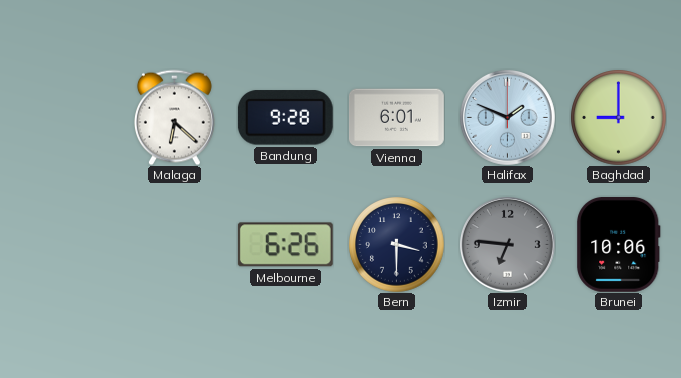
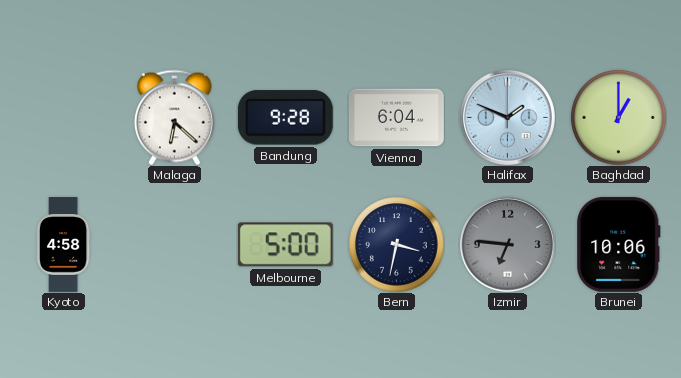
Vienna: 6:01 -> 6:04 (397, 118)
Baghdad: 9:00 -> 1:00 (618, 117)
Kyoto: none -> 4:58 (63, 245)
Melbourne: 6:26 -> 5:00 (285, 245)
Bern: 3:30 -> 3:32 (396, 244)
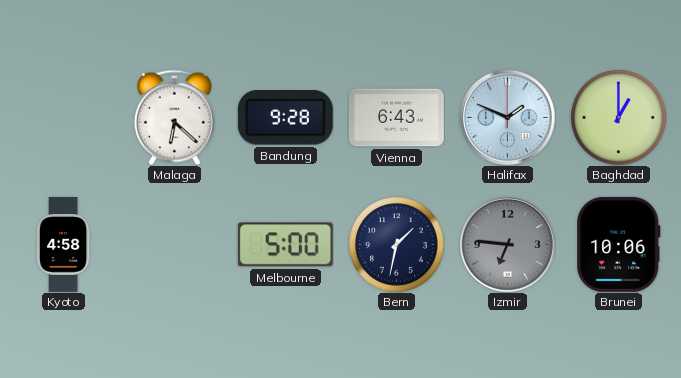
Vienna: 6:04 -> 6:43 (397, 118)
Bern: 3:32 -> 1:32 (396, 244)
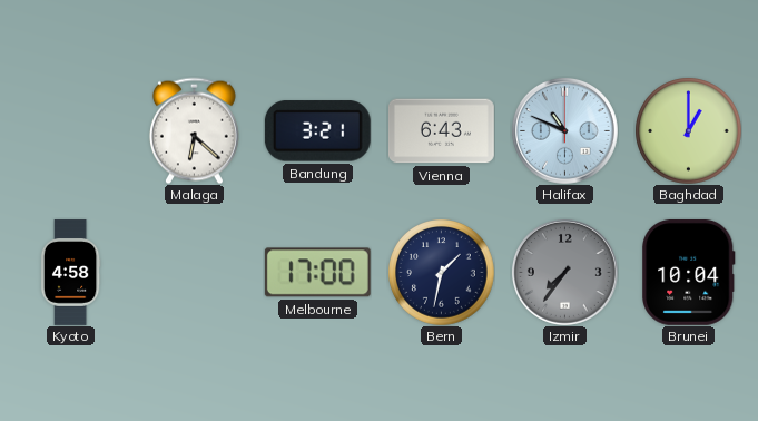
Bandung: 9:28 -> 3:21 (317, 131)
Halifax: 1:49 -> 10:49 (564, 130)
Melbourne: 5:00 -> 17:00 (317, 273)
Izmir: 6:46 -> 7:36 (564, 272)
Brunei: 10:06 -> 10:04 (689, 272)
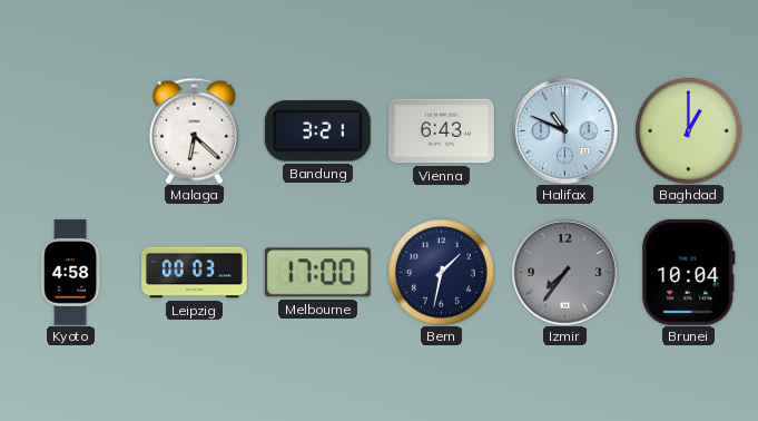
Leipzig: none -> 00:03 (195, 273)
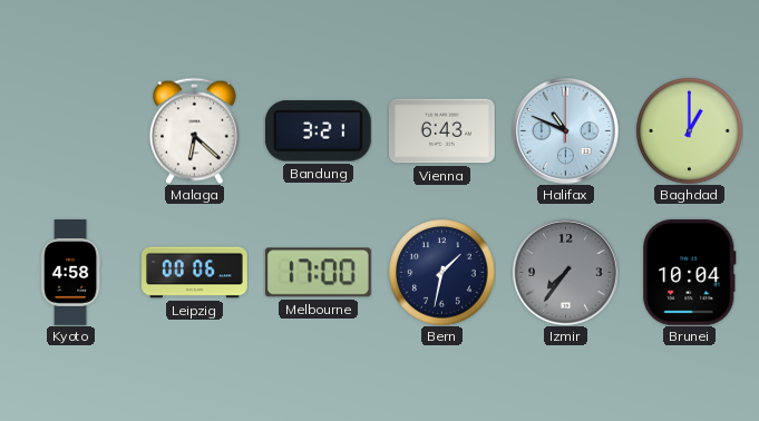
Leipzig: 00:03 -> 00:06 (195, 273)
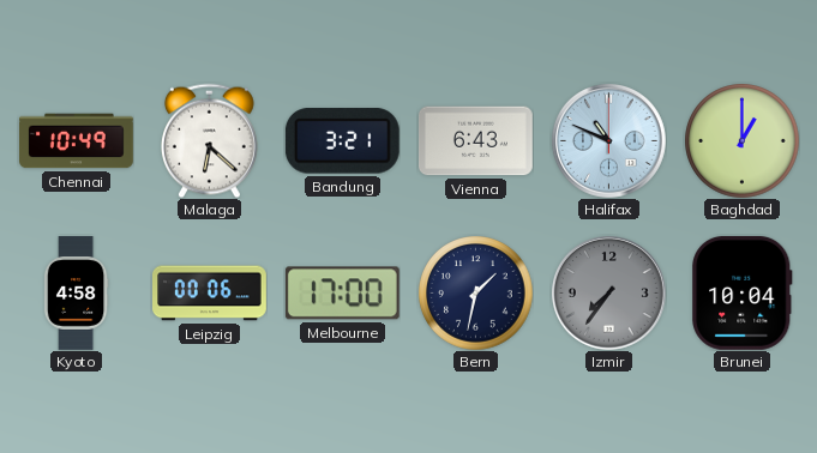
Chennai: none -> 10:49 (77, 141)
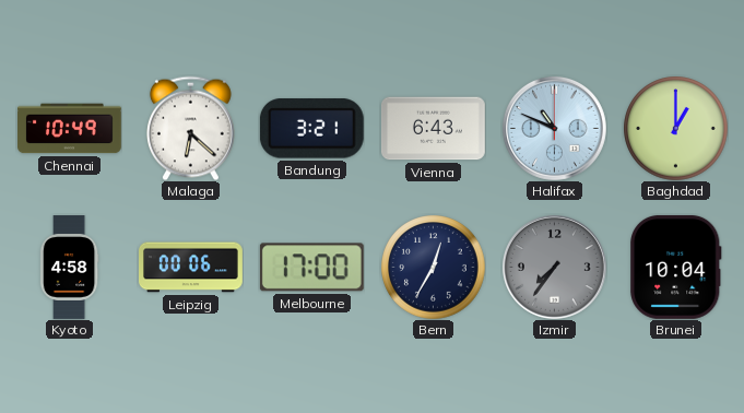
Bern: 1:32 -> 12:35 (433, 267)
